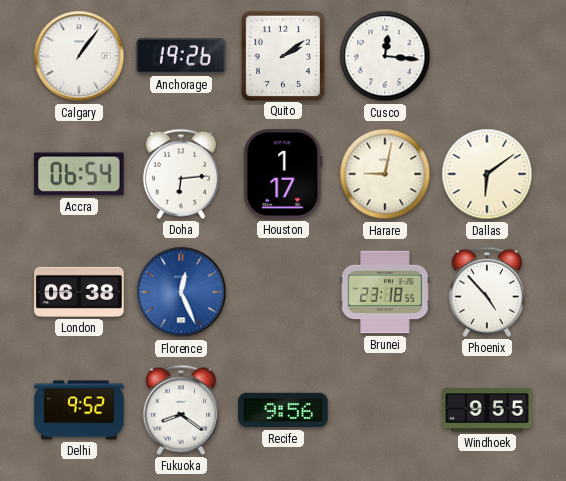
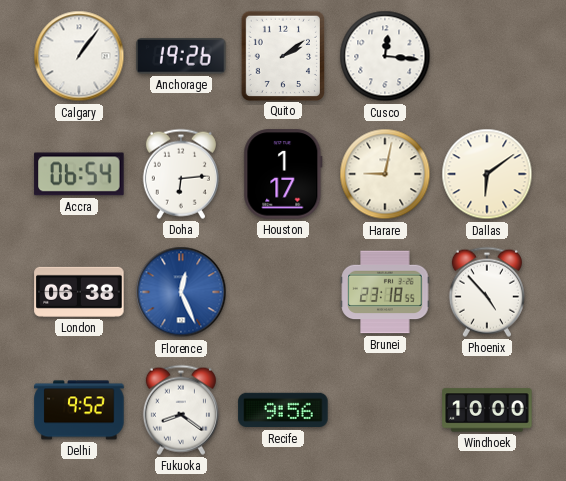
Windhoek: 9:55 -> 10:00 (487, 410)
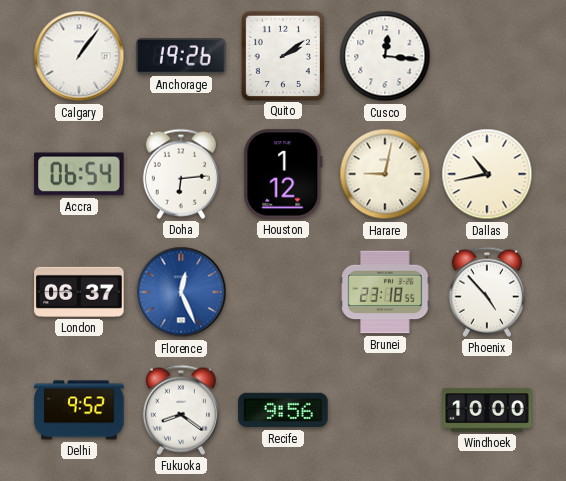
Houston: 1:17 -> 1:12 (283, 174)
Dallas: 6:09 -> 10:43 (487, 174)
London: 06:38 -> 06:37 (79, 292)
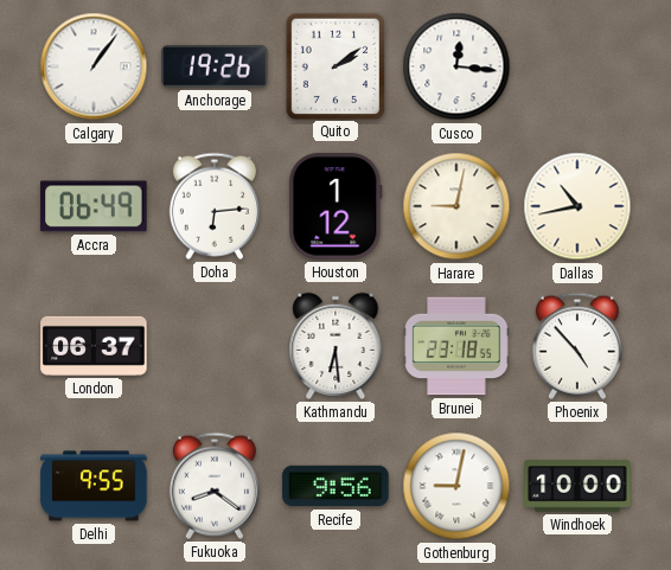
Accra: 06:54 -> 06:49 (94, 206)
Florence: 12:26 -> none (181, 292)
Kathmandu: none -> 6:29 (335, 346)
Delhi: 9:52 -> 9:55 (94, 486)
Gothenburg: none -> 9:02 (456, 486)
